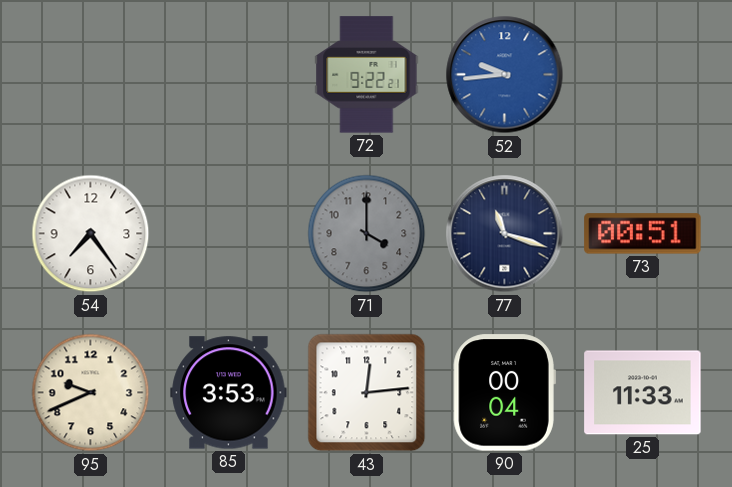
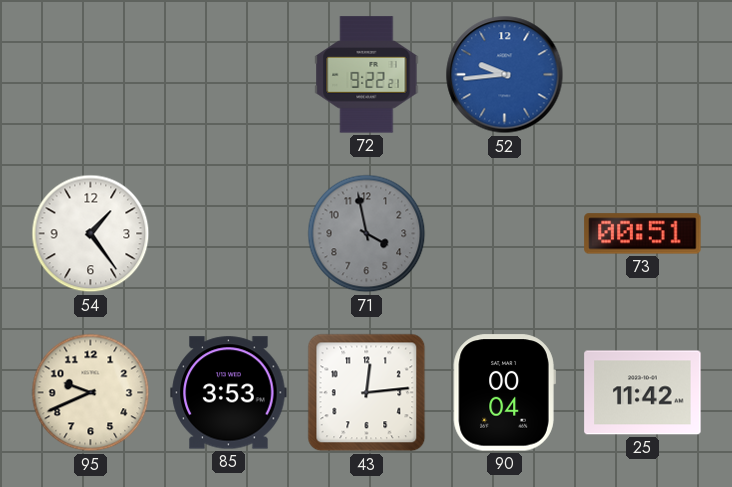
54: 7:24 -> 1:24 (91, 234)
71: 4:00 -> 3:58 (367, 234)
77: 11:18 -> none (505, 234)
25: 11:33 -> 11:42 (643, 393)
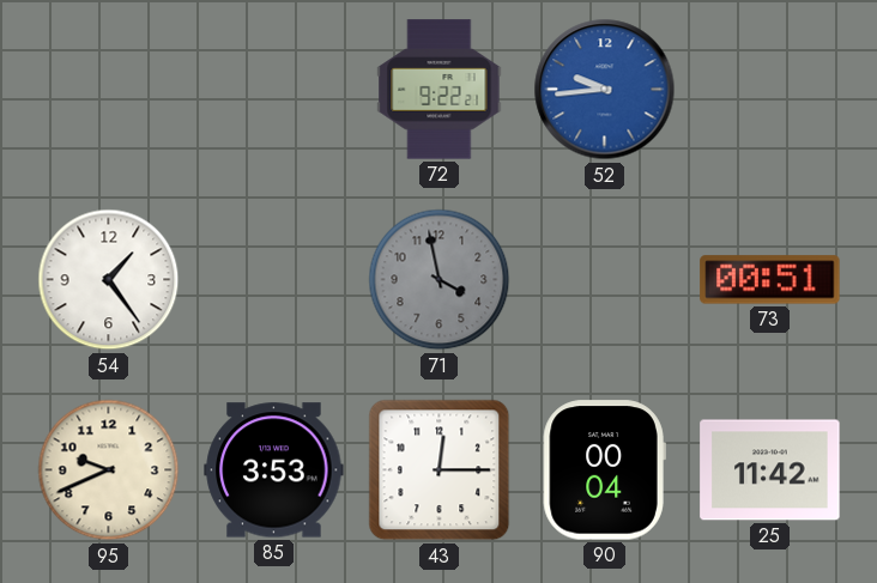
43: 12:14 -> 12:15 (440, 470)
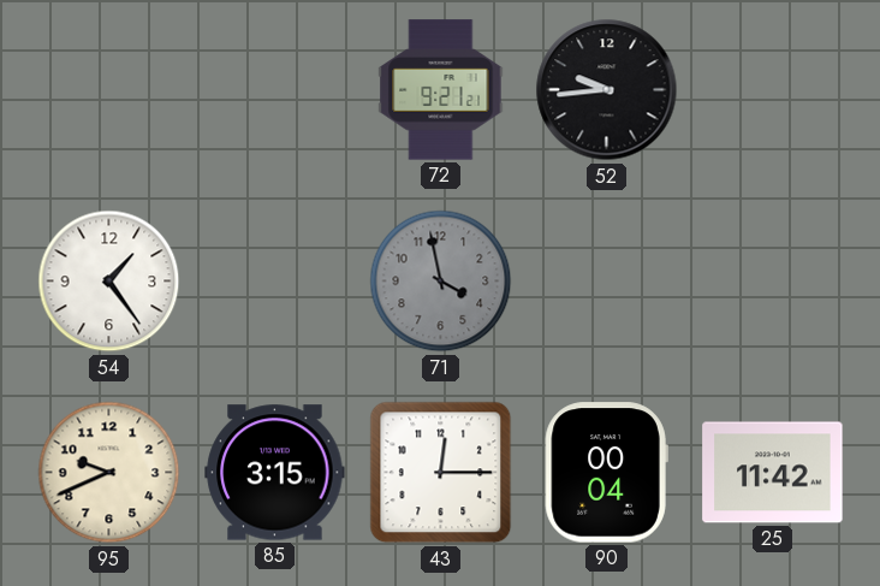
72: 9:22 -> 9:21 (441, 90)
52 dial: blue -> black (607, 90)
73: 00:51 -> none (770, 280)
85: 3:53 -> 3:15 (275, 473)
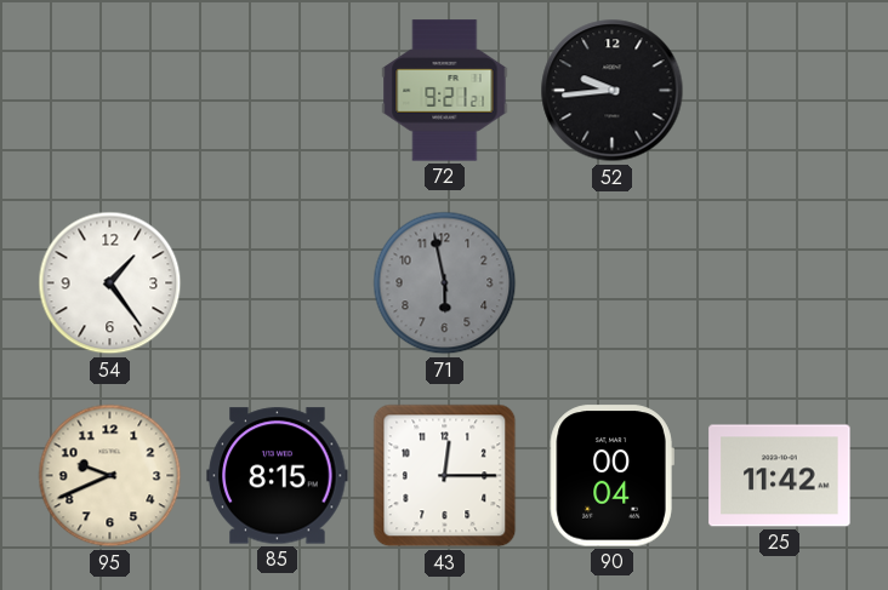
71: 3:58 -> 5:58 (445, 283)
85: 3:15 -> 8:15 (278, 476)
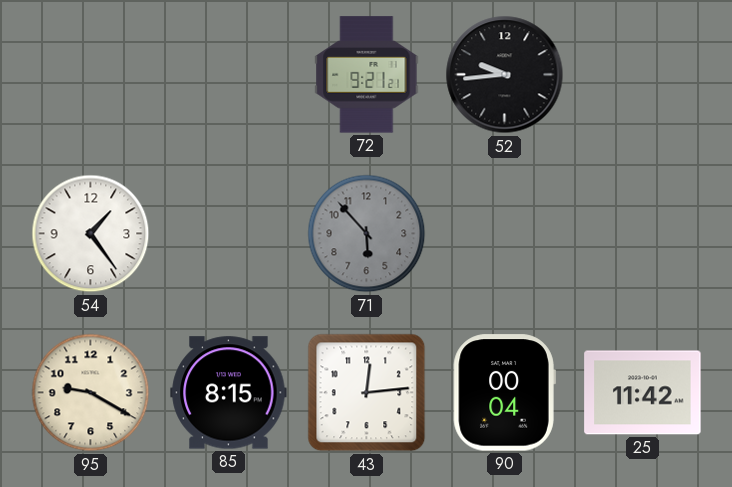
71: 5:58 -> 5:53 (367, 234)
95: 9:41 -> 9:20 (91, 393)
43: 12:15 -> 12:14 (367, 393)
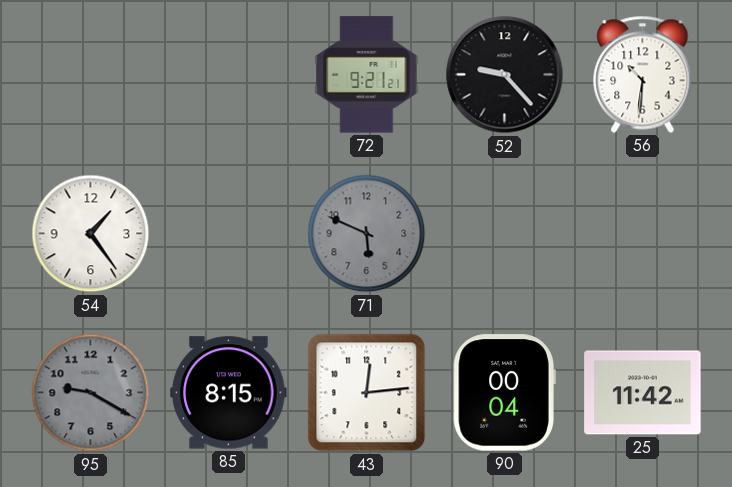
52: 9:44 -> 9:23 (505, 75)
56: none -> 10:31 (643, 74)
71: 5:53 -> 5:49 (367, 234)
95 dial: cream -> grey (91, 393)
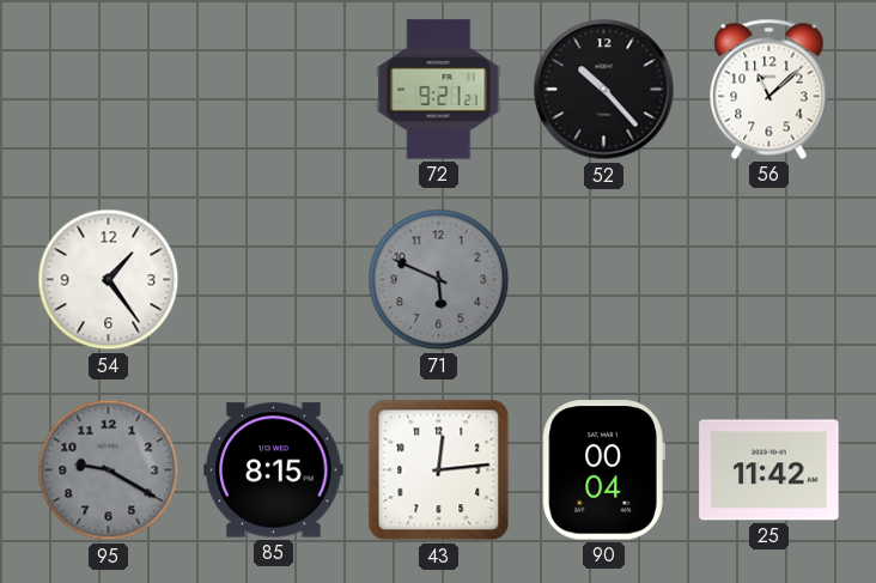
52: 9:23 -> 10:23 (604, 90)
56: 10:31 -> 11:08 (769, 89)
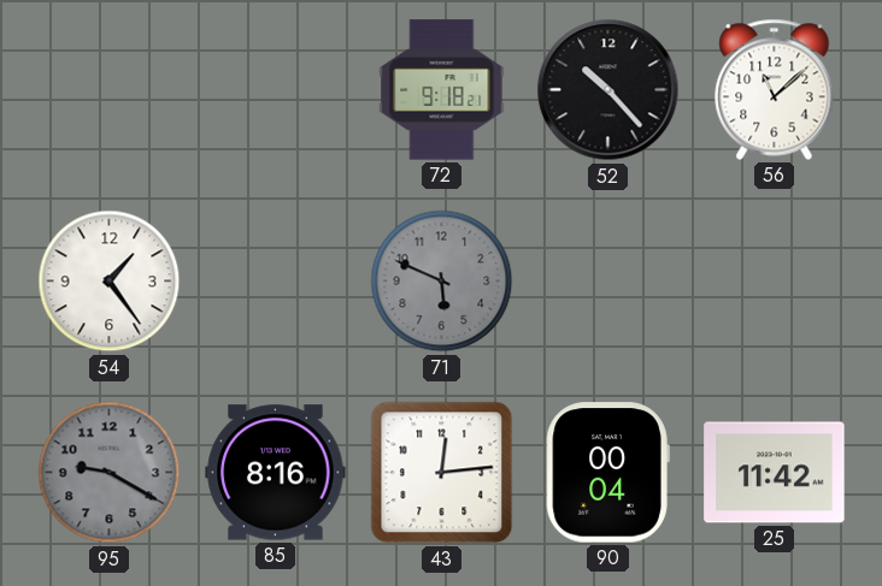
72: 9:21 -> 9:18 (442, 90)
85: 8:15 -> 8:16 (276, 473)
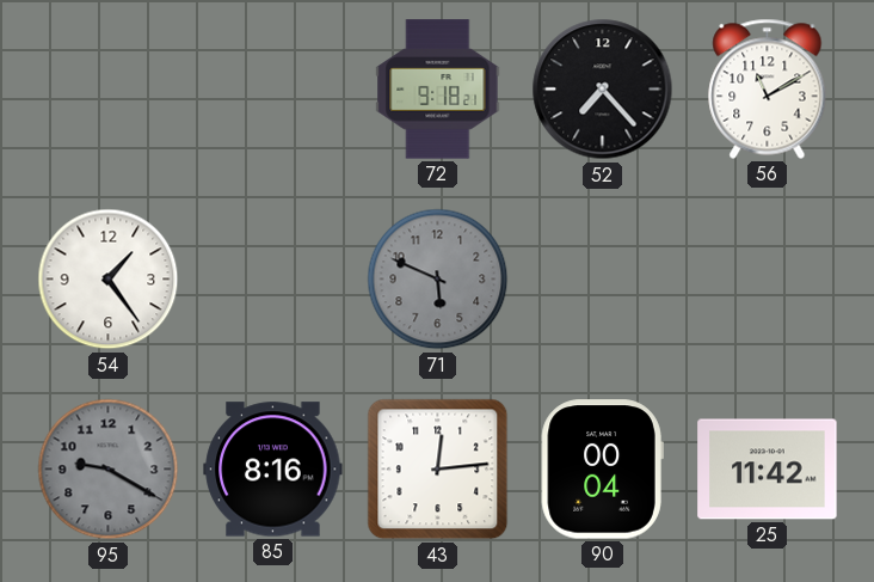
52: 10:23 -> 7:23 (603, 90)
56: 11:08 -> 11:10 (768, 88)
